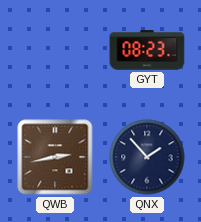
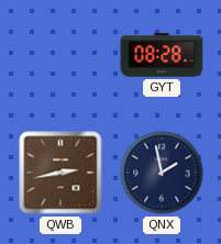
GYT: 08:23 -> 08:28 (162, 55)
QNX: 1:53 -> 1:58 (162, 173)
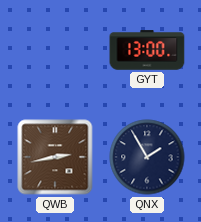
GYT: 08:28 -> 13:00 (147, 50)
QNX: 1:58 -> 1:55 (147, 157)
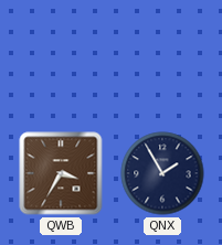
GYT: 13:00 -> none (147, 50)
QWB: 2:43 -> 3:35 (61, 173)
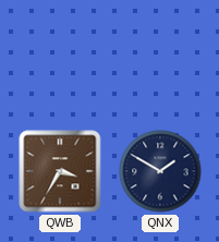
QNX: 1:55 -> 1:50 (160, 171)
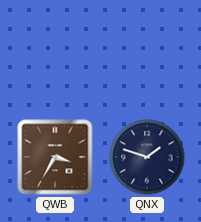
QNX: 1:50 -> 1:48 (147, 157)
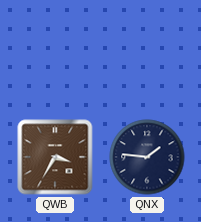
QNX: 1:48 -> 1:46 (147, 157)
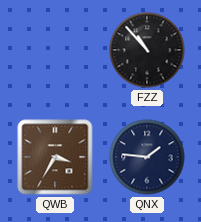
FZZ: none -> 10:53 (147, 50)
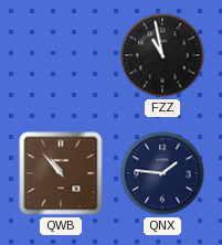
FZZ: 10:53 -> 10:58 (162, 55)
QWB: 3:35 -> 10:53 (61, 173)
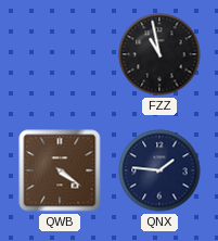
QWB: 10:53 -> 4:21 (60, 170)
